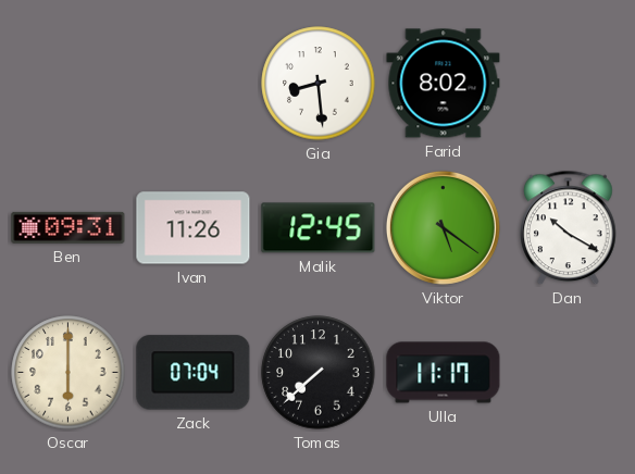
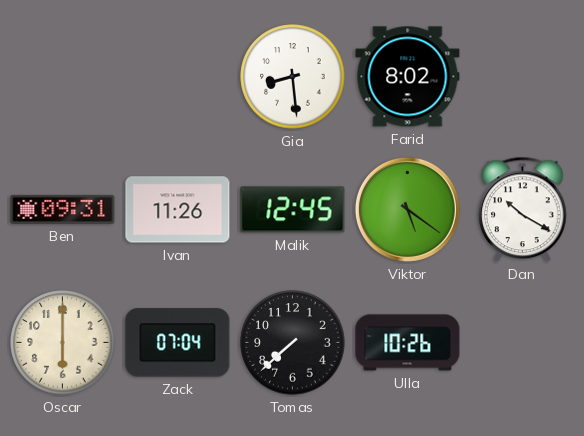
Ulla: 11:17 -> 10:26 (408, 343)
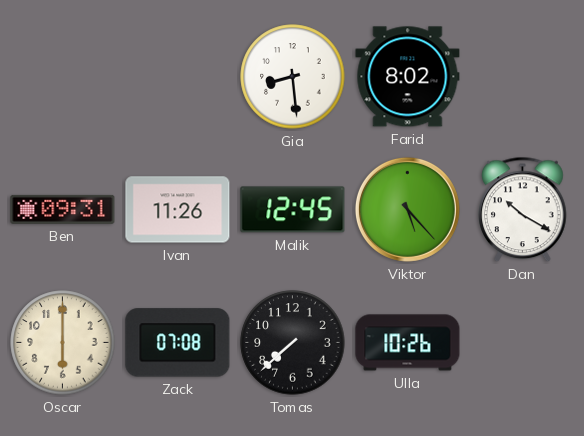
Viktor: 5:21 -> 5:23 (407, 209)
Zack: 07:04 -> 07:08 (178, 343)
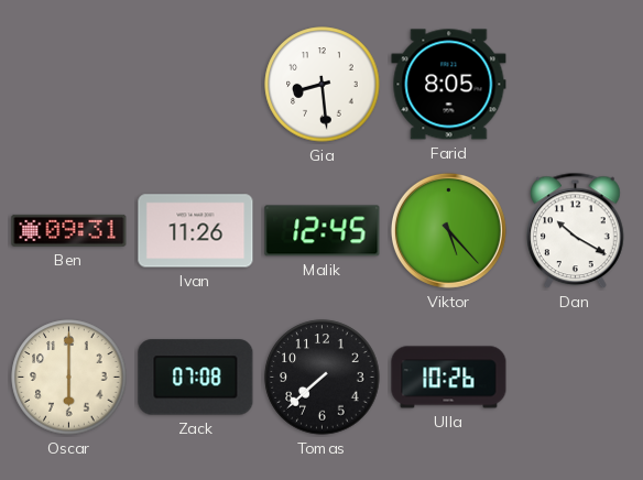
Farid: 8:02 -> 8:05 (449, 85)
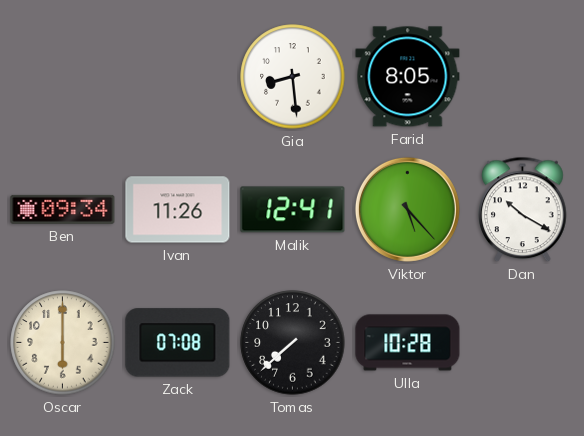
Ben: 09:31 -> 09:34 (63, 209)
Malik: 12:45 -> 12:41 (293, 210)
Ulla: 10:26 -> 10:28 (408, 343)
